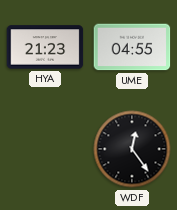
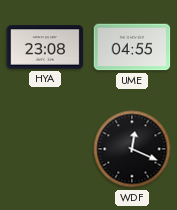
HYA: 21:23 -> 23:08 (45, 47)
WDF: 12:24 -> 12:19 (132, 149)
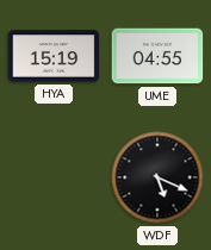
HYA: 23:08 -> 15:19 (54, 56)
WDF: 12:19 -> 5:19 (157, 177)
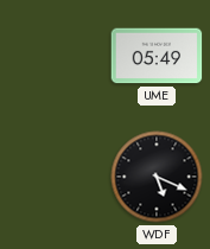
HYA: 15:19 -> none (54, 56)
UME: 04:55 -> 05:49 (157, 56)
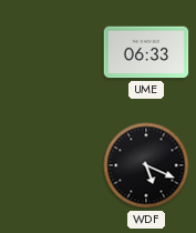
UME: 05:49 -> 06:33 (146, 52)
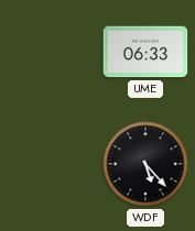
WDF: 5:19 -> 5:23 (145, 164)
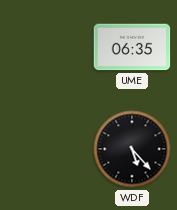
UME: 06:33 -> 06:35 (132, 47)
